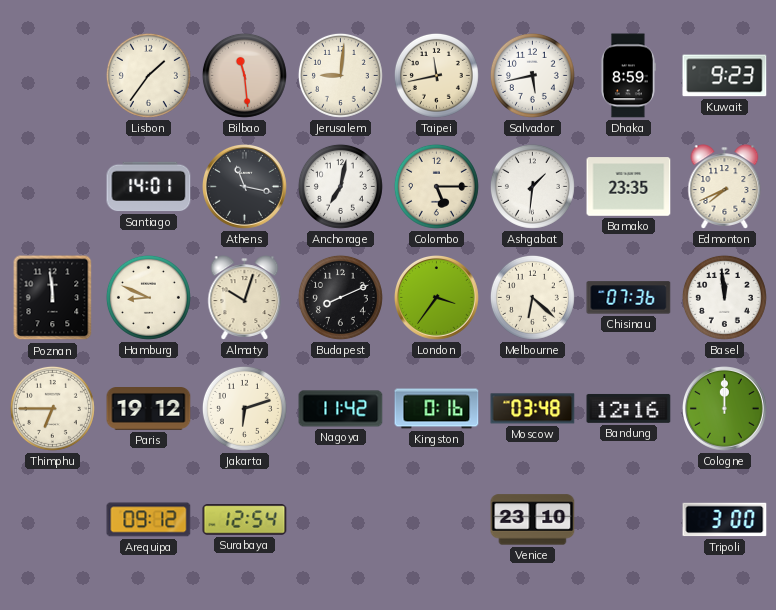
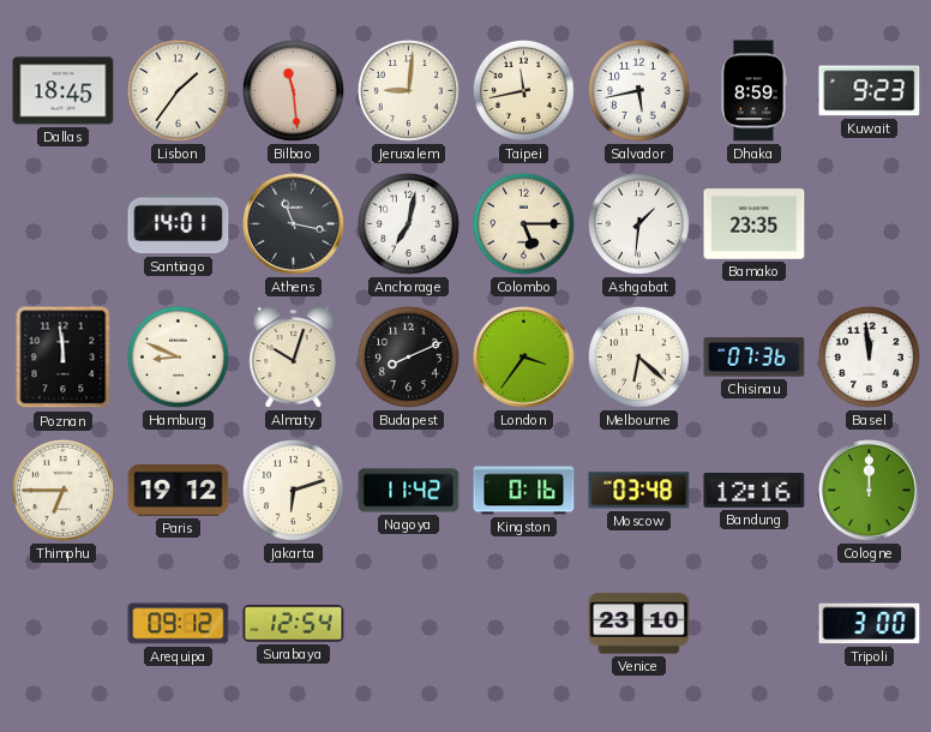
Dallas: none -> 18:45 (64, 91)
Edmonton: 7:41 -> none (725, 187)
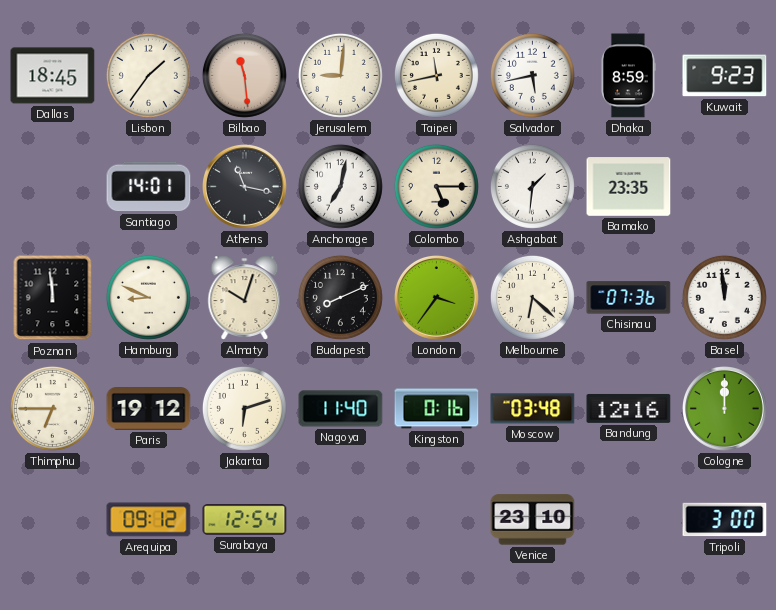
Nagoya: 11:42 -> 11:40 (341, 409)
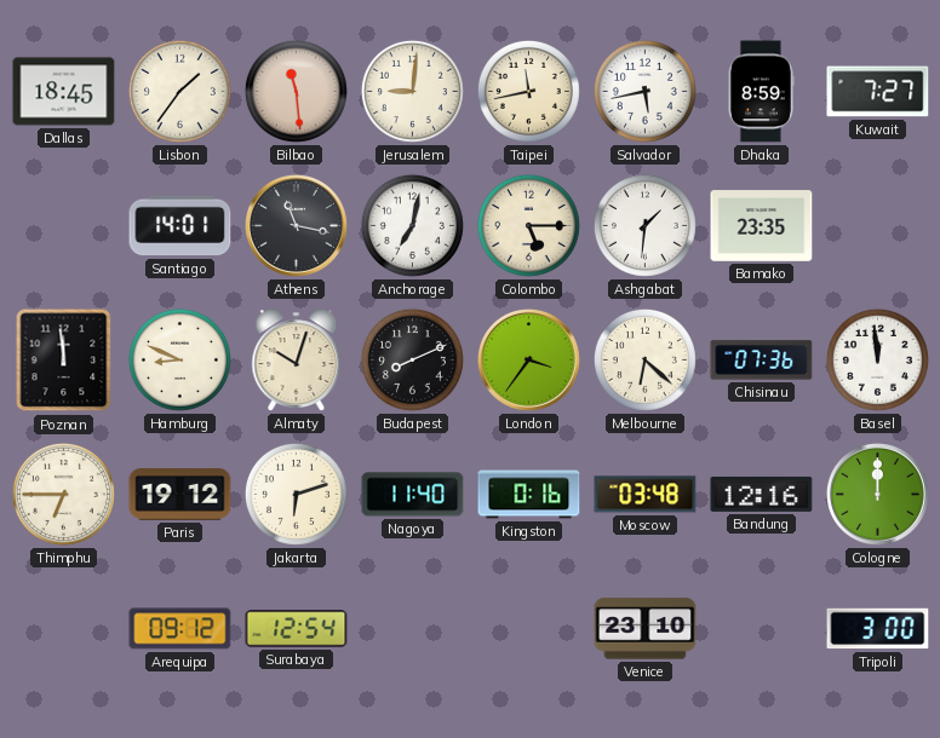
Kuwait: 9:23 -> 7:27 (878, 92)
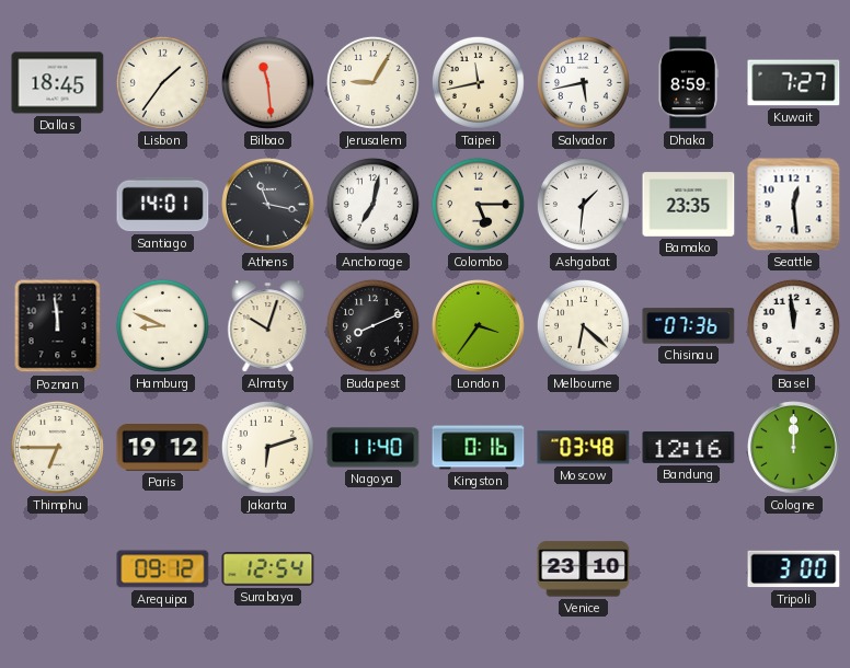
Jerusalem: 9:01 -> 9:05 (372, 82)
Seattle: none -> 12:29 (794, 205)
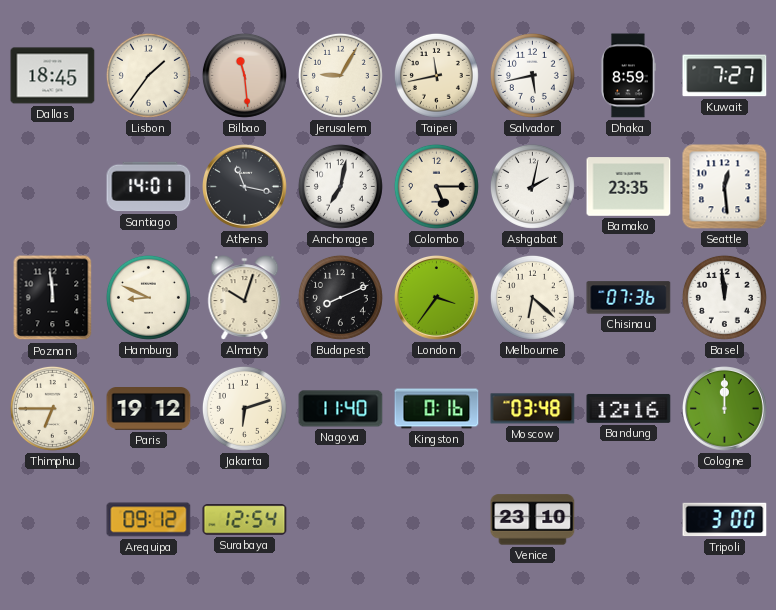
Ashgabat: 1:31 -> 2:02 (532, 186)
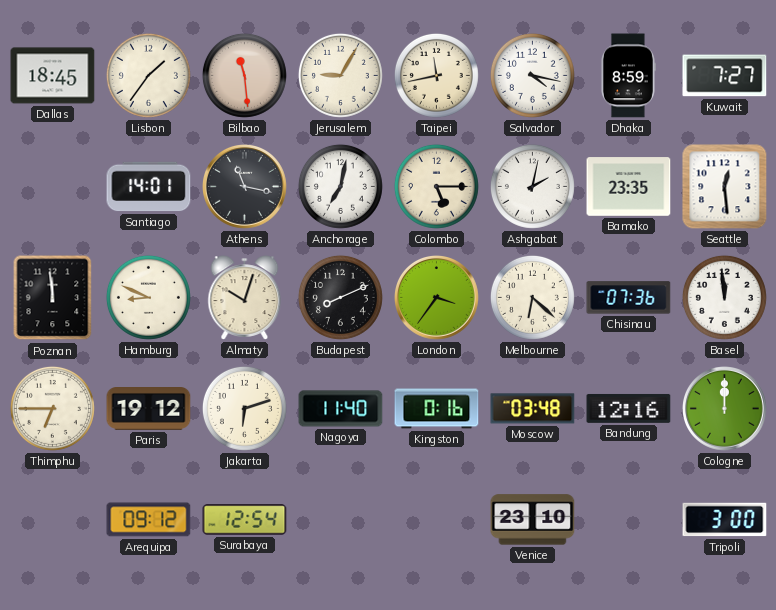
Salvador: 5:43 -> 4:17 (532, 75)
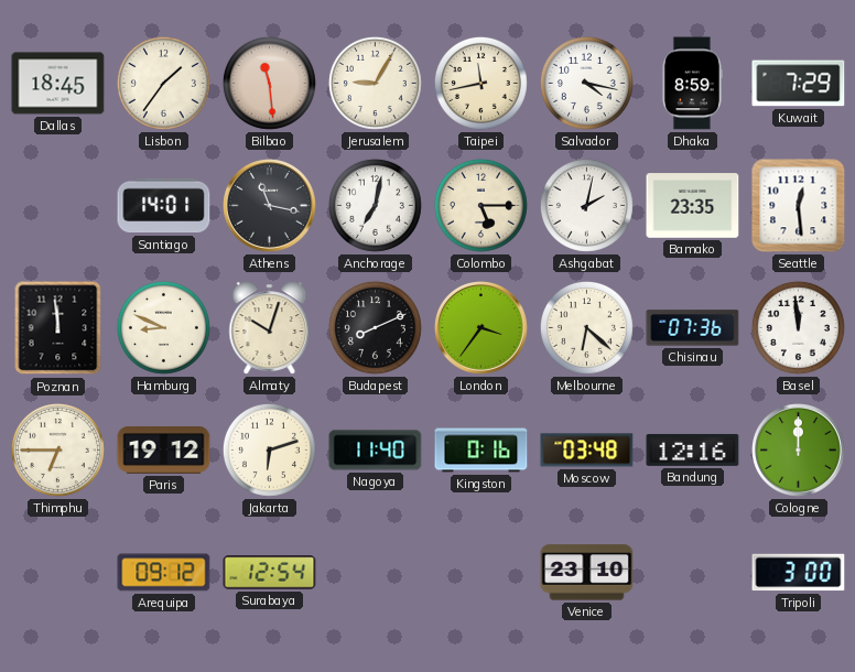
Kuwait: 7:27 -> 7:29 (799, 84)
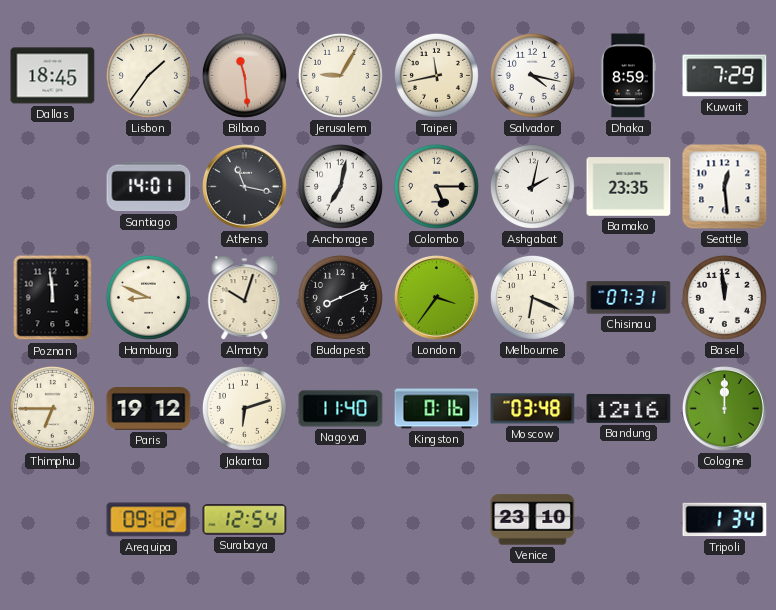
Melbourne: 6:22 -> 6:19 (532, 297)
Chisinau: 07:36 -> 07:31 (629, 298)
Tripoli: 3:00 -> 1:34 (725, 520)
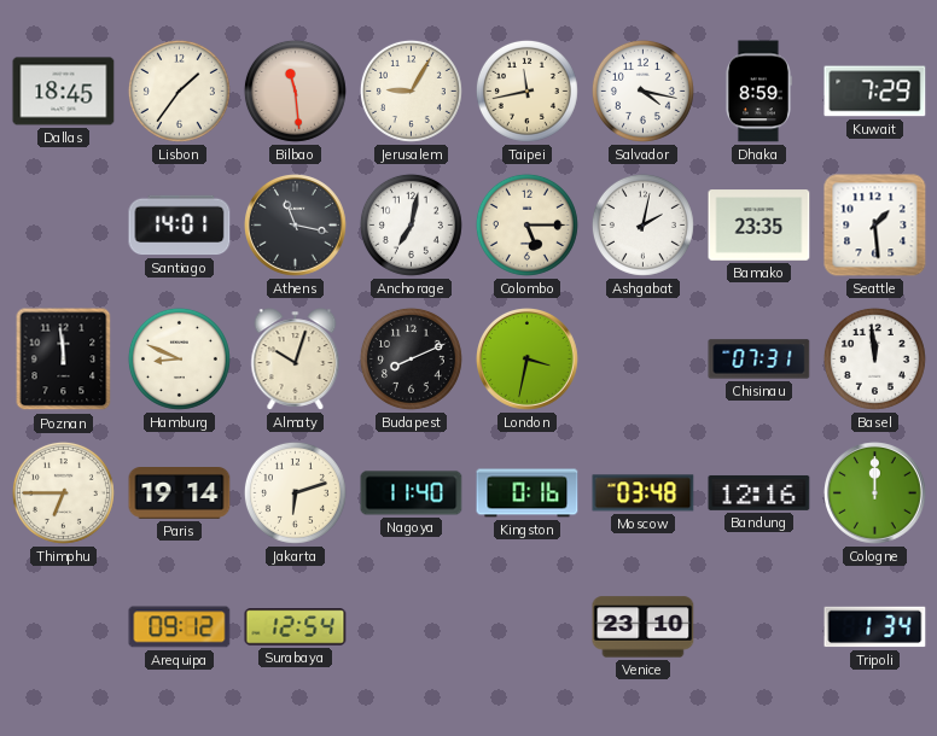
Seattle: 12:29 -> 1:29 (875, 226)
London: 3:36 -> 3:32 (528, 360)
Melbourne: 6:19 -> none (532, 297)
Paris: 19:12 -> 19:14 (180, 493)
